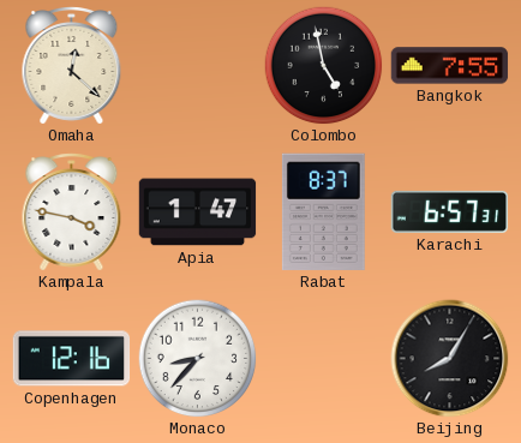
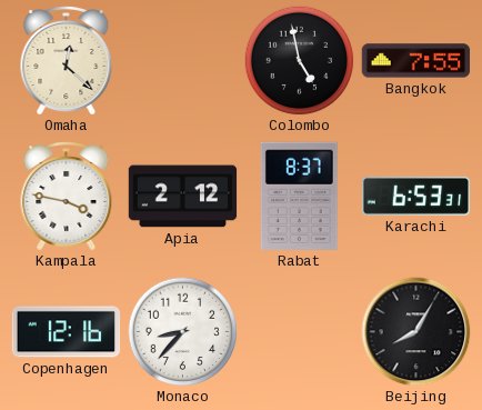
Apia: 1:47 -> 2:12 (183, 197)
Karachi: 6:57 -> 6:53 (416, 196)
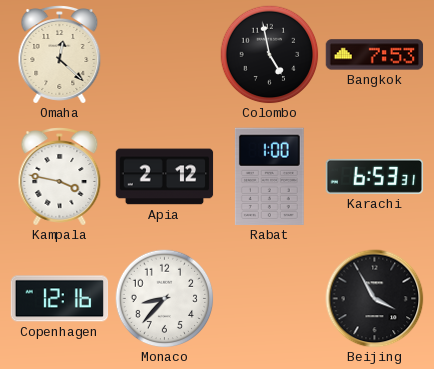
Bangkok: 7:55 -> 7:53 (375, 55)
Rabat: 8:37 -> 1:00 (269, 176)
Beijing: 8:05 -> 3:55 (375, 299)
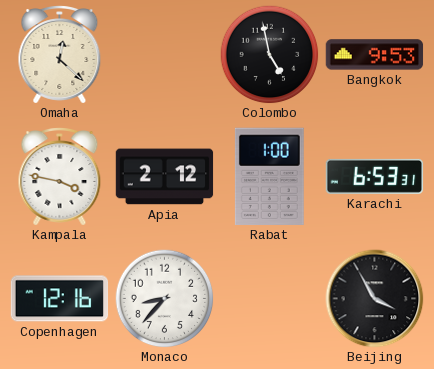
Bangkok: 7:53 -> 9:53 (375, 55)
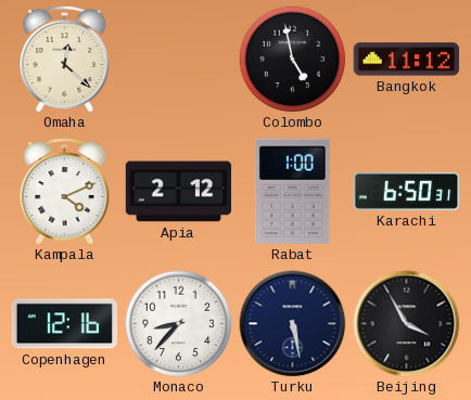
Bangkok: 9:53 -> 11:12 (407, 60)
Kampala: 3:47 -> 4:11 (65, 192)
Karachi: 6:53 -> 6:50 (407, 191)
Turku: none -> 5:28 (293, 324)
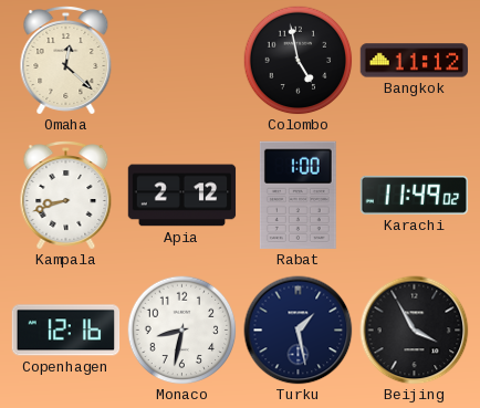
Kampala: 4:11 -> 8:42 (66, 196)
Karachi: 6:50 -> 11:49 (415, 195)
Monaco: 8:37 -> 8:32 (182, 331)
Turku: 5:28 -> 1:28 (299, 331)
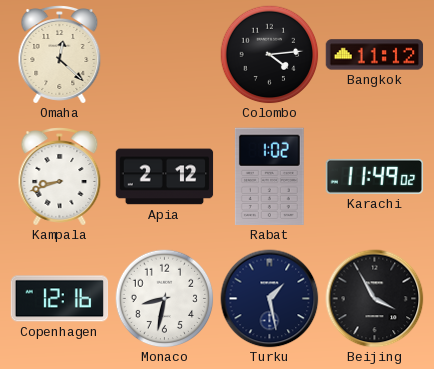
Colombo: 4:58 -> 4:14 (270, 55)
Rabat: 1:00 -> 1:02 (269, 176)
